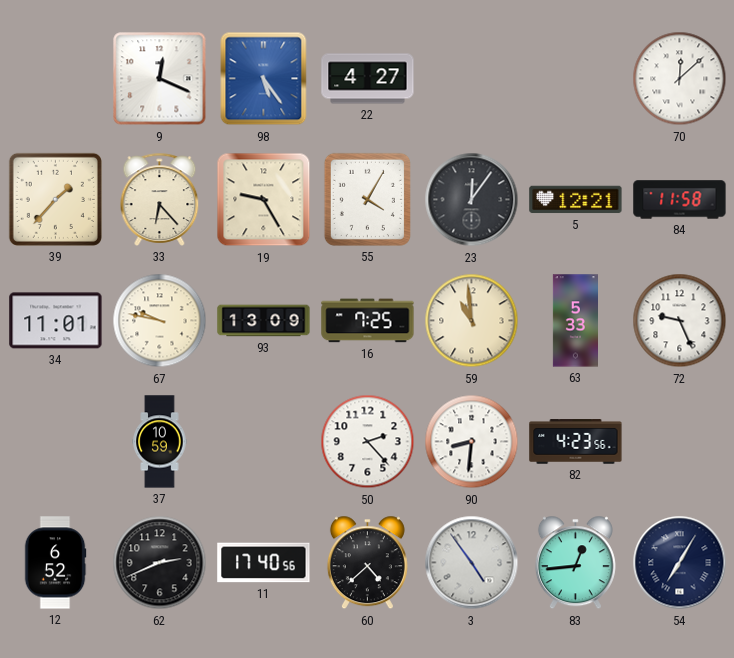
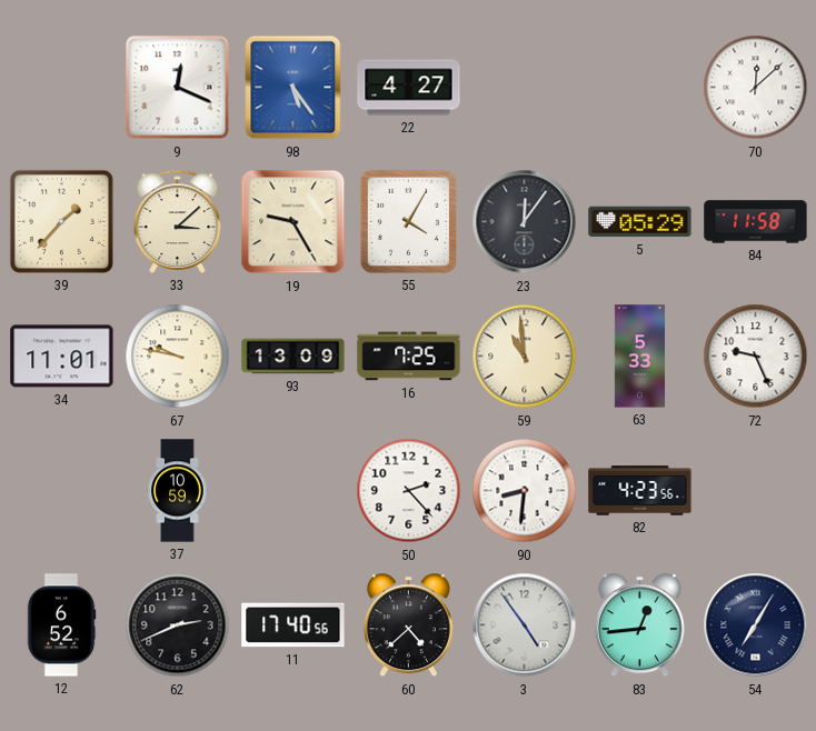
33: 6:23 -> 3:08 (178, 221)
5: 12:21 -> 05:29 (640, 222)
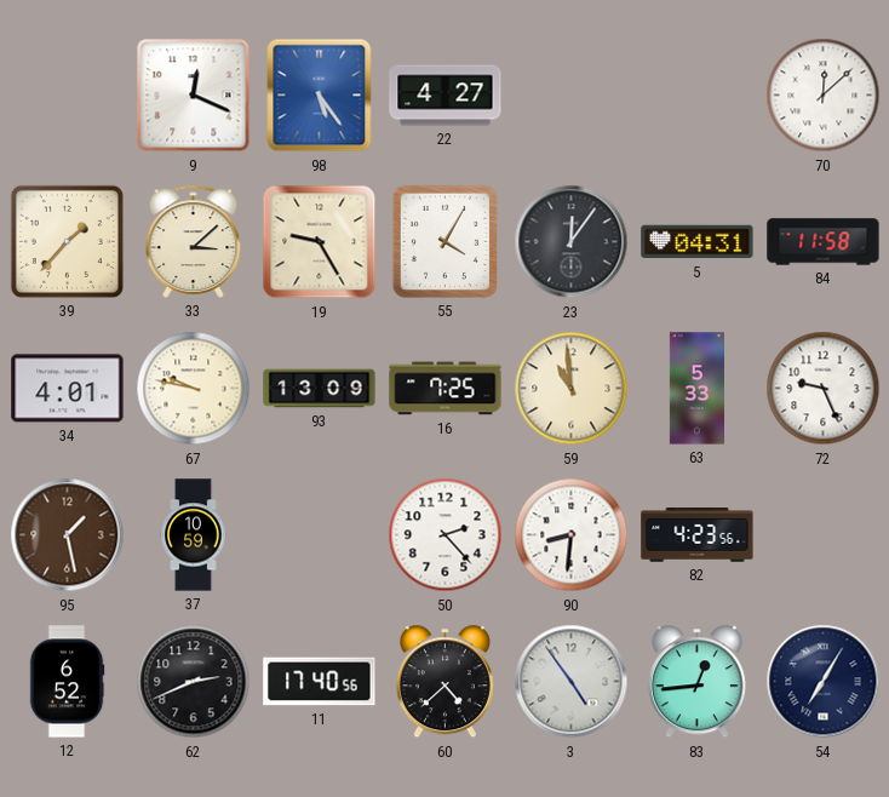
5: 05:29 -> 04:31 (698, 242)
34: 11:01 -> 4:01 (68, 389)
95: none -> 1:28 (68, 535)
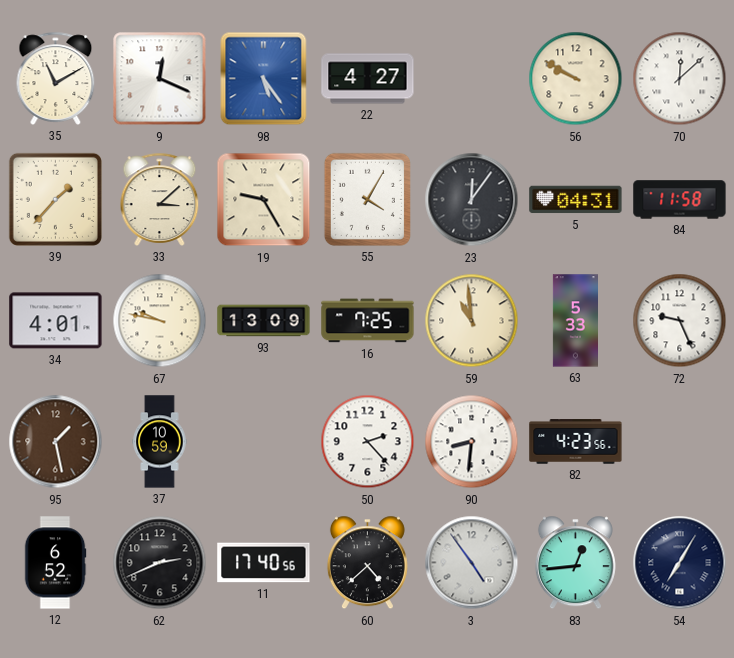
35: none -> 11:10 (56, 78)
56: none -> 9:50 (576, 79)
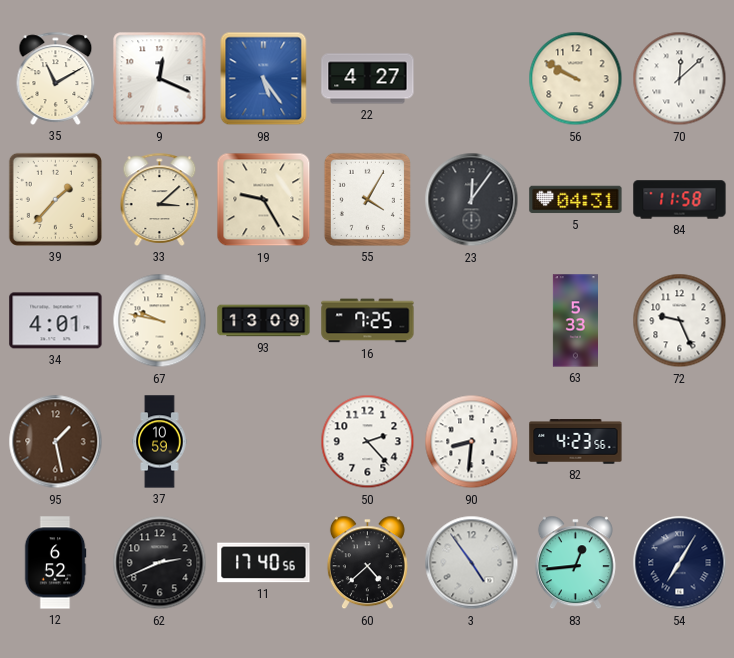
59: 10:59 -> none (472, 321)
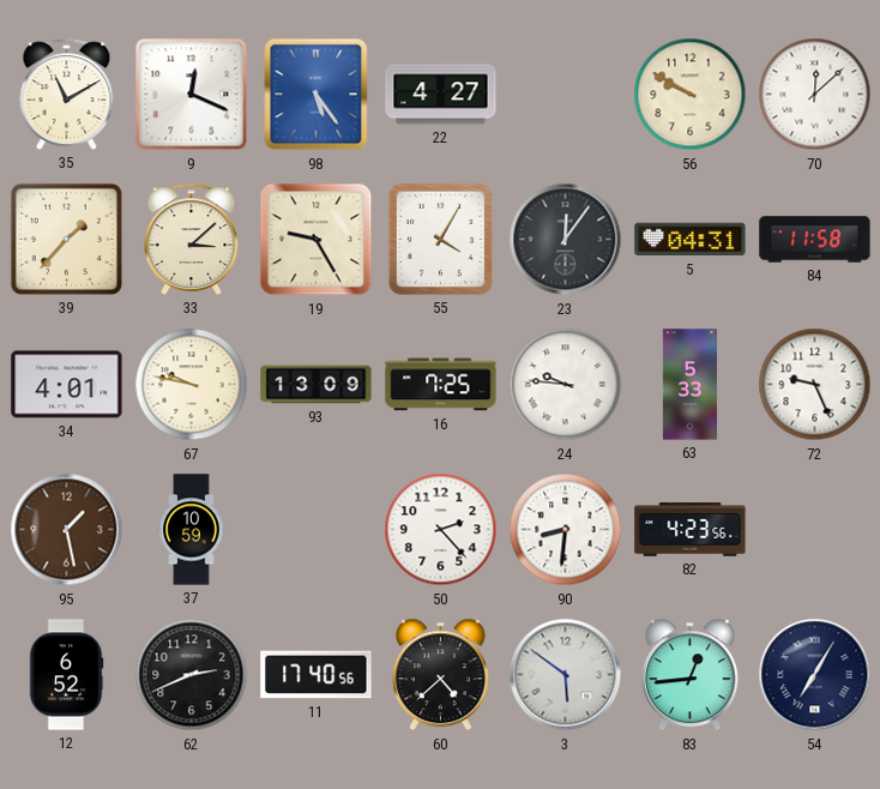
24: none -> 9:46 (566, 385)
3: 4:54 -> 5:51 (566, 675)
